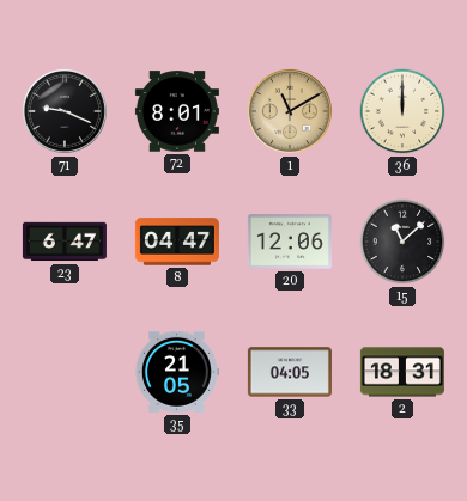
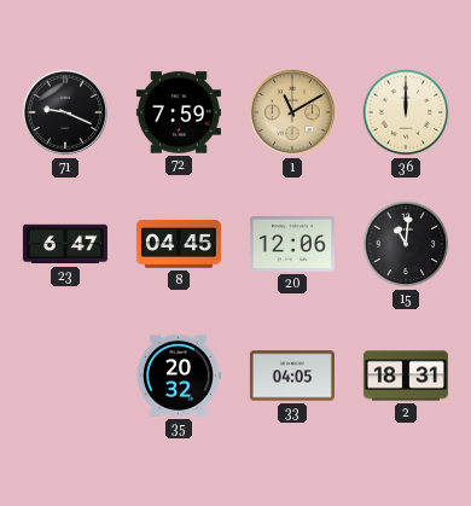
72: 8:01 -> 7:59 (179, 112)
8: 04:47 -> 04:45 (179, 244)
15: 11:08 -> 11:01 (406, 244)
35: 21:05 -> 20:32 (178, 376)
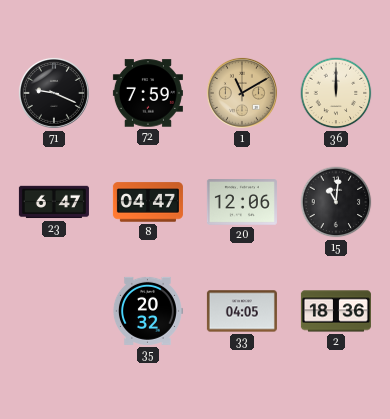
8: 04:45 -> 04:47 (148, 202)
2: 18:31 -> 18:36 (336, 311)
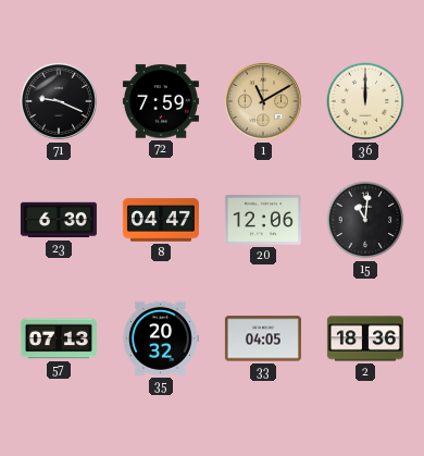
23: 6:47 -> 6:30 (59, 220)
57: none -> 07:13 (59, 338)
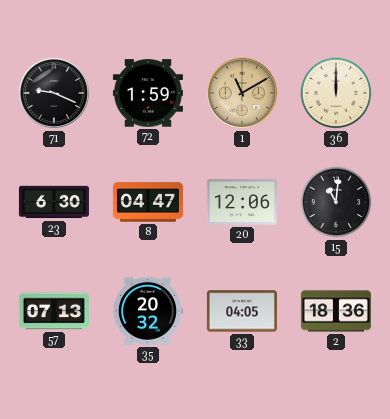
72: 7:59 -> 1:59 (148, 93)
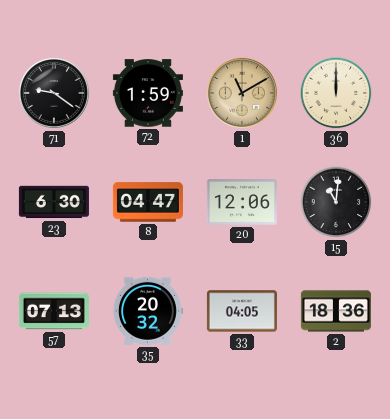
71: 9:19 -> 9:21 (54, 93)
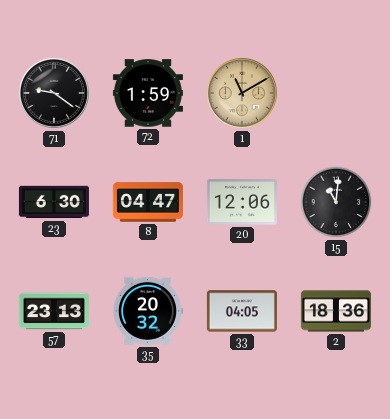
36: 12:00 -> none (336, 93)
57: 07:13 -> 23:13 (54, 311)
